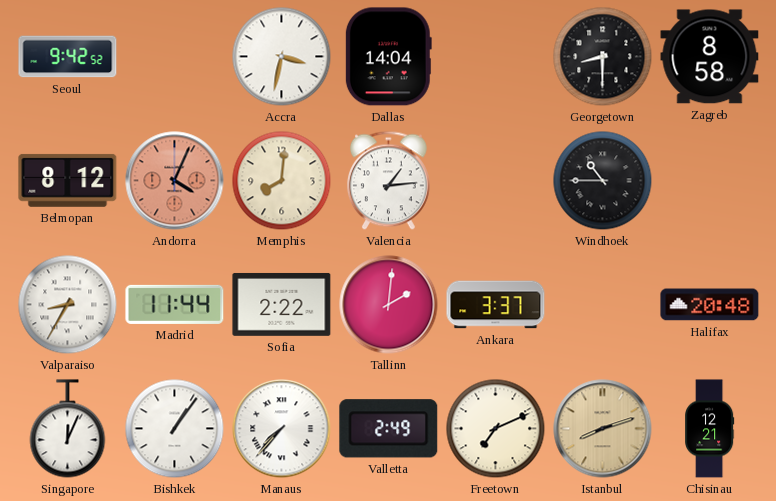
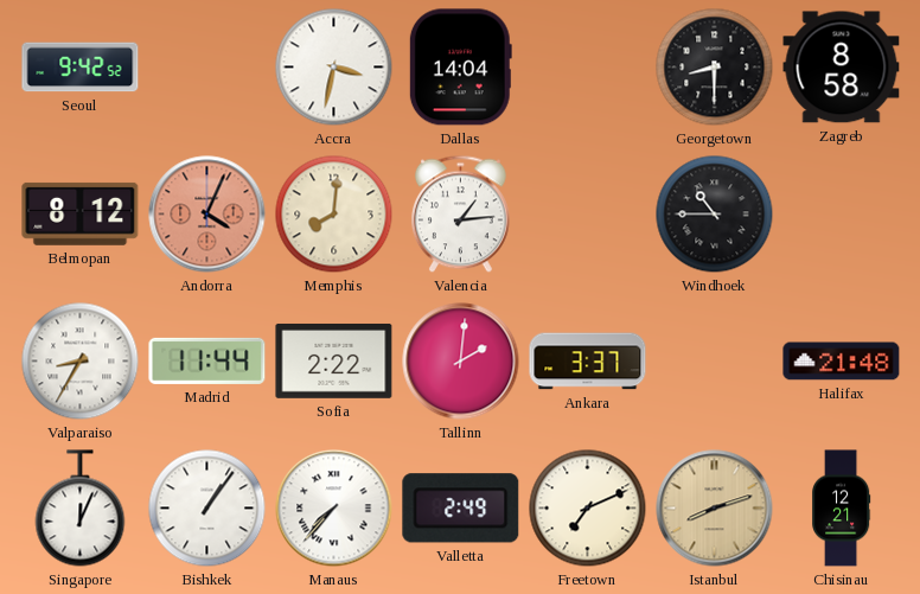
Halifax: 20:48 -> 21:48 (842, 362)
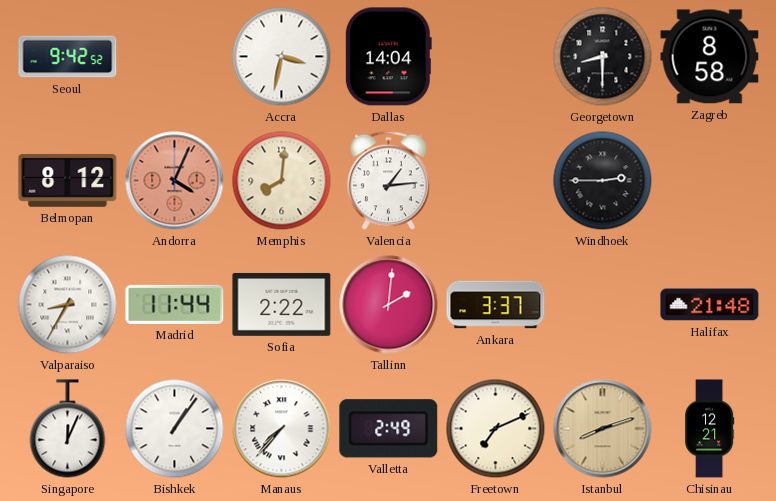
Windhoek: 10:45 -> 2:45 (603, 181)
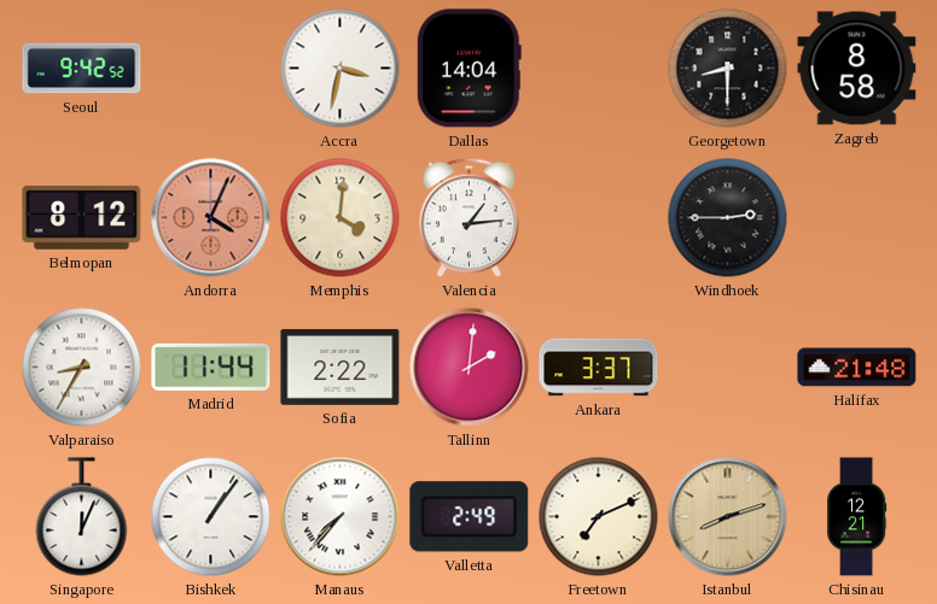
Memphis: 8:01 -> 4:01 (341, 218)
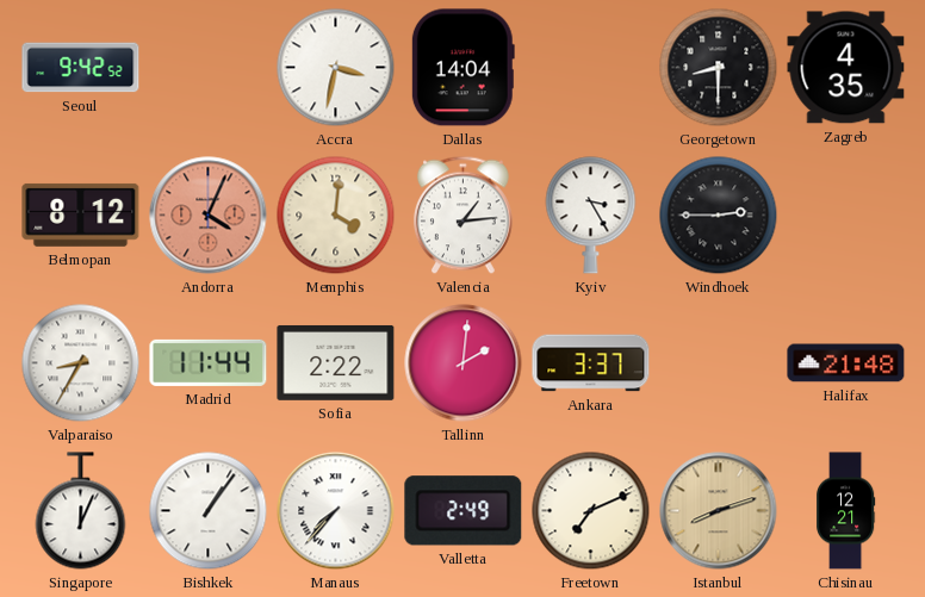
Zagreb: 8:58 -> 4:35 (846, 68)
Kyiv: none -> 3:25 (591, 216)
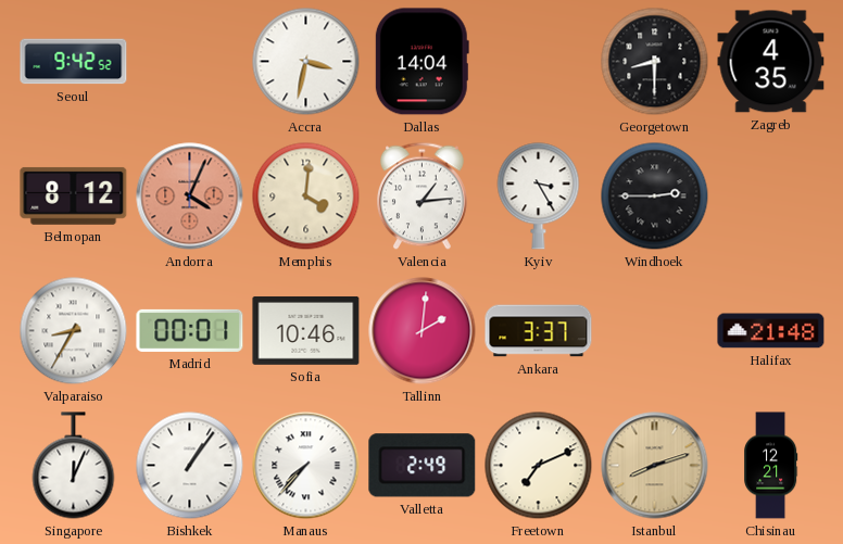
Madrid: 11:44 -> 00:01 (190, 330)
Sofia: 2:22 -> 10:46 (306, 330)
